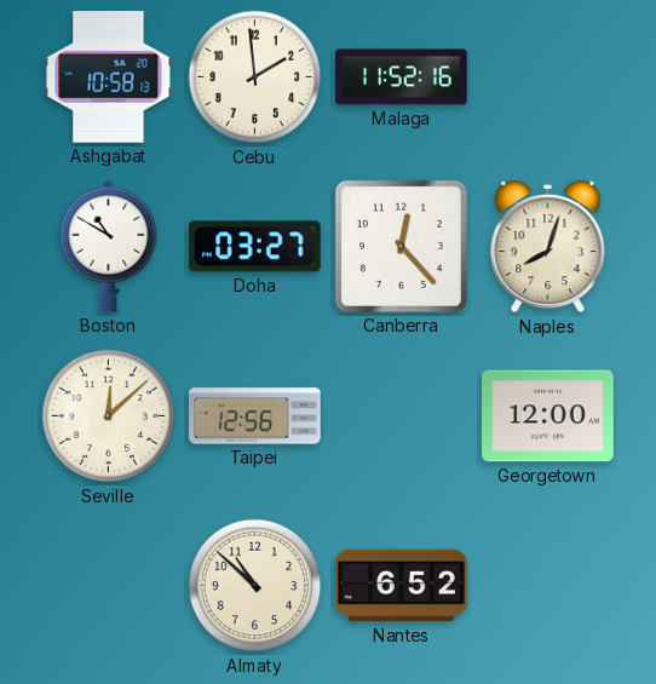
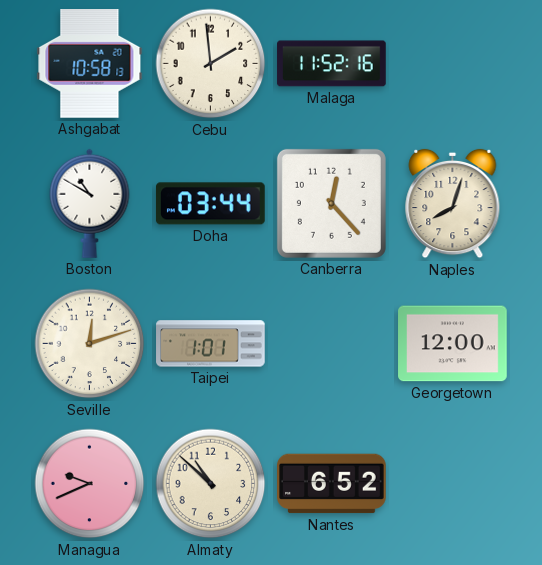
Doha: 03:27 -> 03:44 (211, 204)
Seville: 12:08 -> 12:12 (90, 344)
Taipei: 12:56 -> 1:01 (211, 344)
Managua: none -> 9:41 (90, 484)
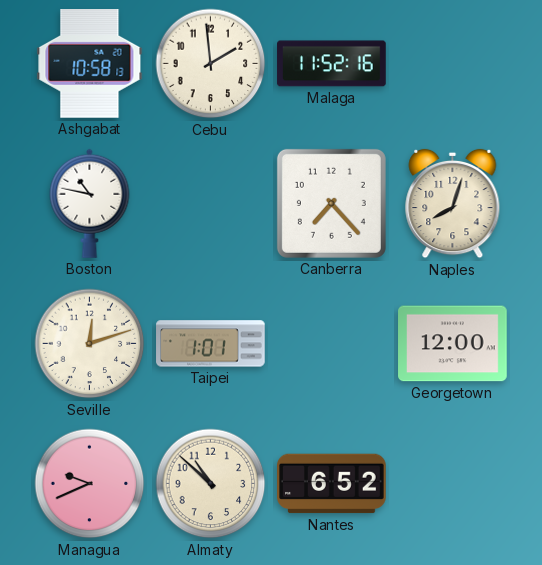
Boston: 10:50 -> 10:47 (90, 203)
Doha: 03:44 -> none (211, 204)
Canberra: 12:23 -> 7:23 (331, 203)
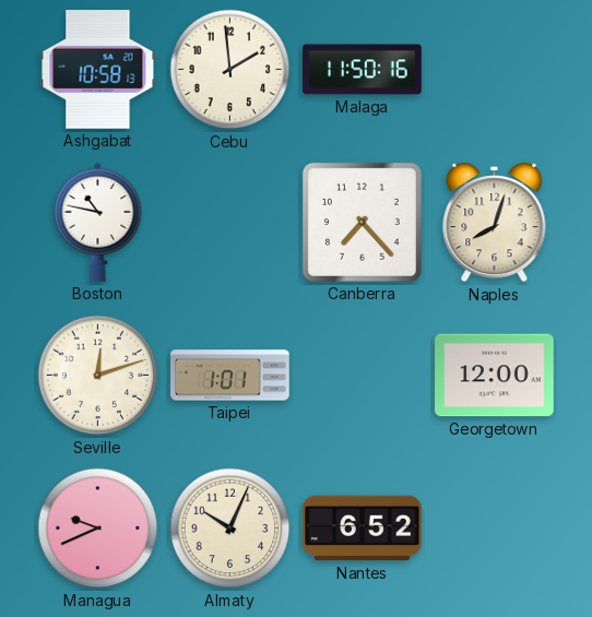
Malaga: 11:52 -> 11:50 (363, 70)
Almaty: 10:52 -> 10:04 (230, 529)
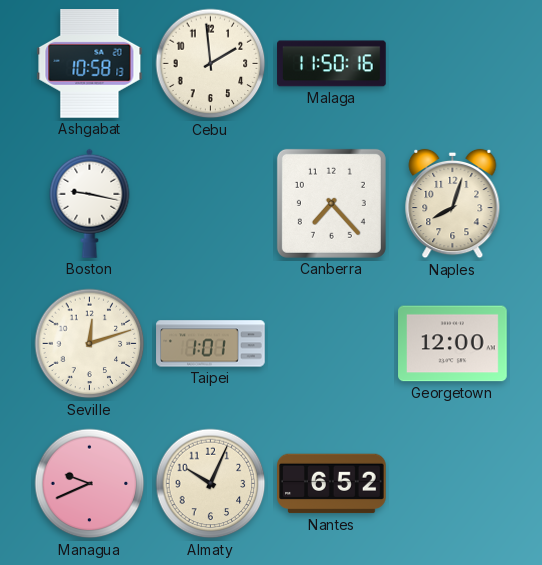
Boston: 10:47 -> 9:17 (90, 203)
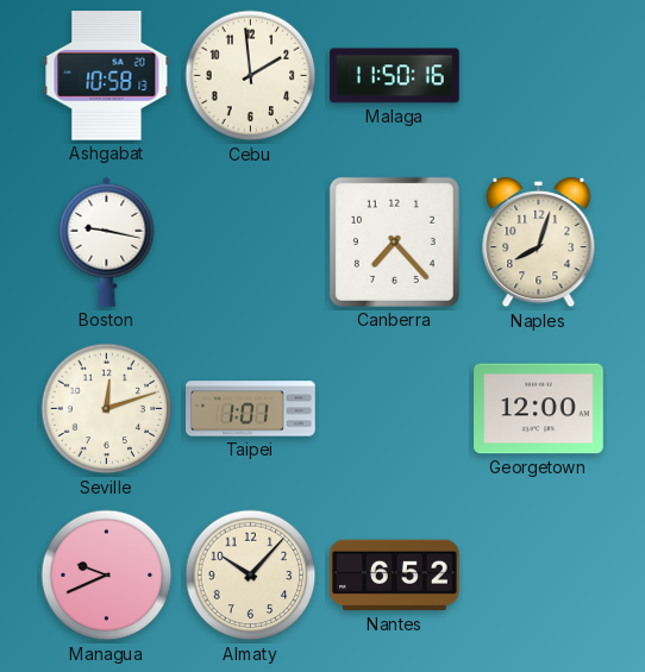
Almaty: 10:04 -> 10:07 (251, 576)
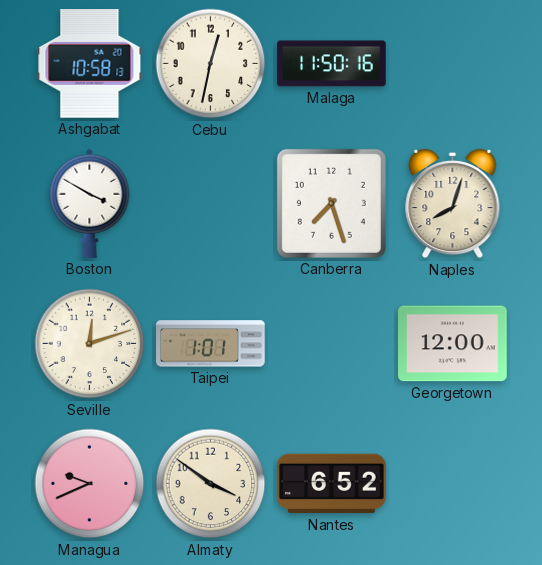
Cebu: 1:59 -> 12:32 (211, 64)
Boston: 9:17 -> 3:50 (90, 203)
Canberra: 7:23 -> 7:27 (331, 203)
Almaty: 10:07 -> 3:51 (211, 484)
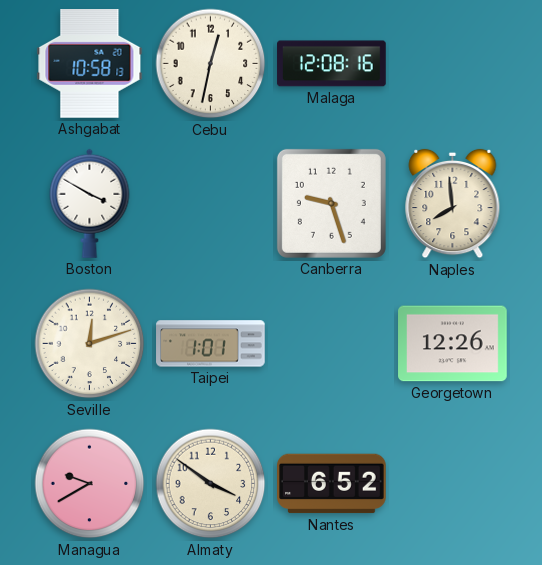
Malaga: 11:50 -> 12:08 (332, 64)
Canberra: 7:27 -> 9:27 (331, 203)
Naples: 8:03 -> 7:59 (453, 204)
Georgetown: 12:00 -> 12:26 (453, 344)
Managua: 9:41 -> 9:40 (90, 484)
